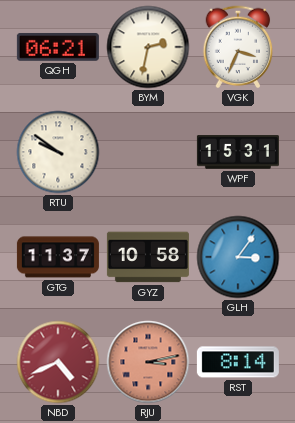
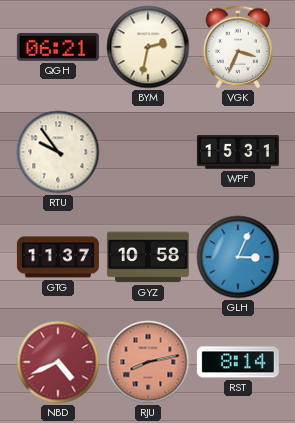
RTU: 9:51 -> 9:54 (58, 152)
GLH: 3:06 -> 3:04 (238, 257)
RJU: 3:13 -> 8:13 (148, 362)
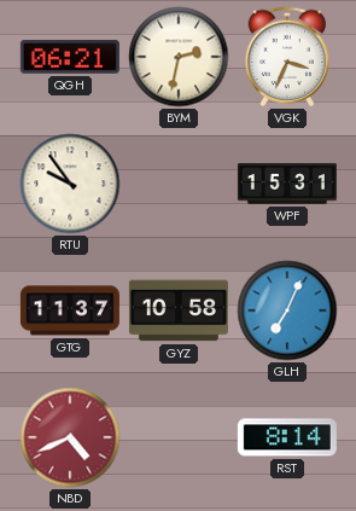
GLH: 3:04 -> 7:04 (287, 310)
RJU: 8:13 -> none (148, 362)
